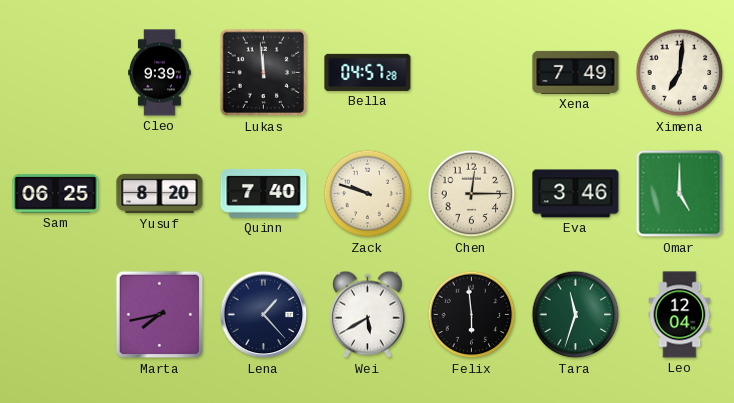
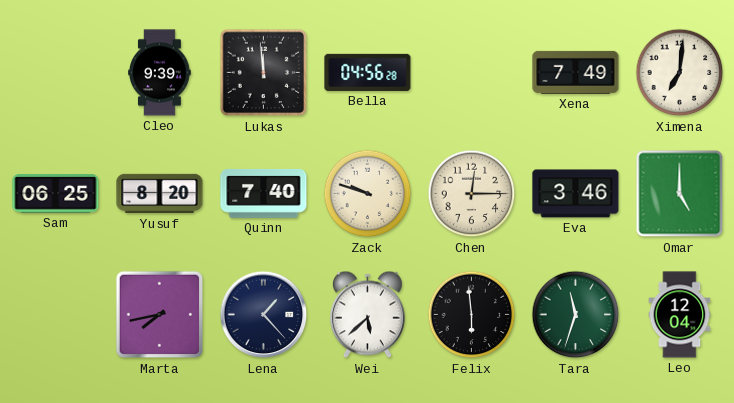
Bella: 04:57 -> 04:56 (368, 72)
Wei: 5:40 -> 5:38 (368, 315)
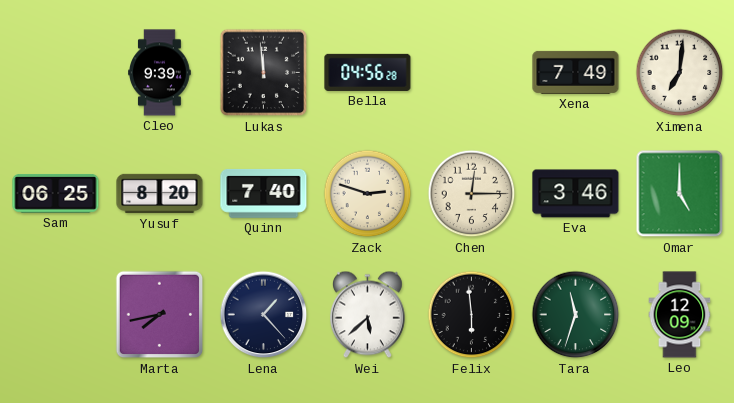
Zack: 9:48 -> 2:48 (368, 194)
Leo: 12:04 -> 12:09 (680, 315)
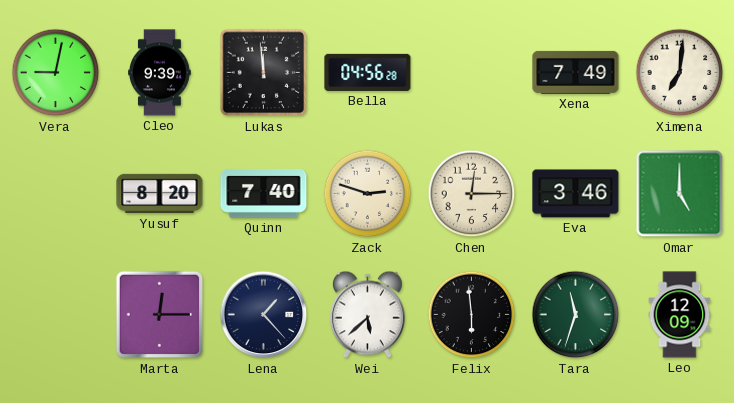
Vera: none -> 9:02 (56, 73)
Sam: 06:25 -> none (56, 194)
Marta: 7:43 -> 12:15 (160, 315)
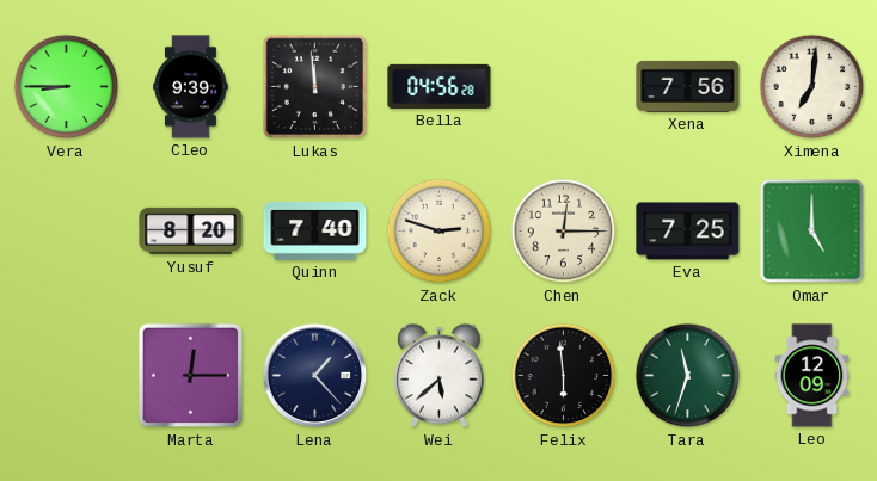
Vera: 9:02 -> 8:45 (67, 87)
Xena: 7:49 -> 7:56 (688, 86)
Eva: 3:46 -> 7:25 (688, 232)
